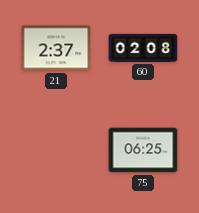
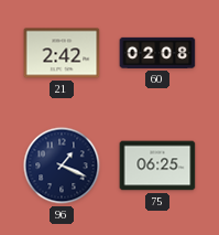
21: 2:37 -> 2:42 (62, 53)
96: none -> 1:19 (62, 165)
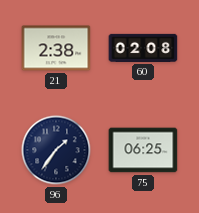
21: 2:42 -> 2:38 (56, 48)
96: 1:19 -> 1:36 (56, 150)
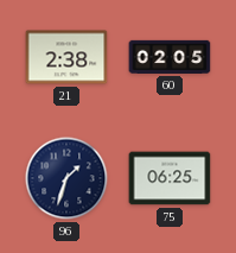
60: 02:08 -> 02:05 (170, 57)
96: 1:36 -> 1:33 (66, 178)
